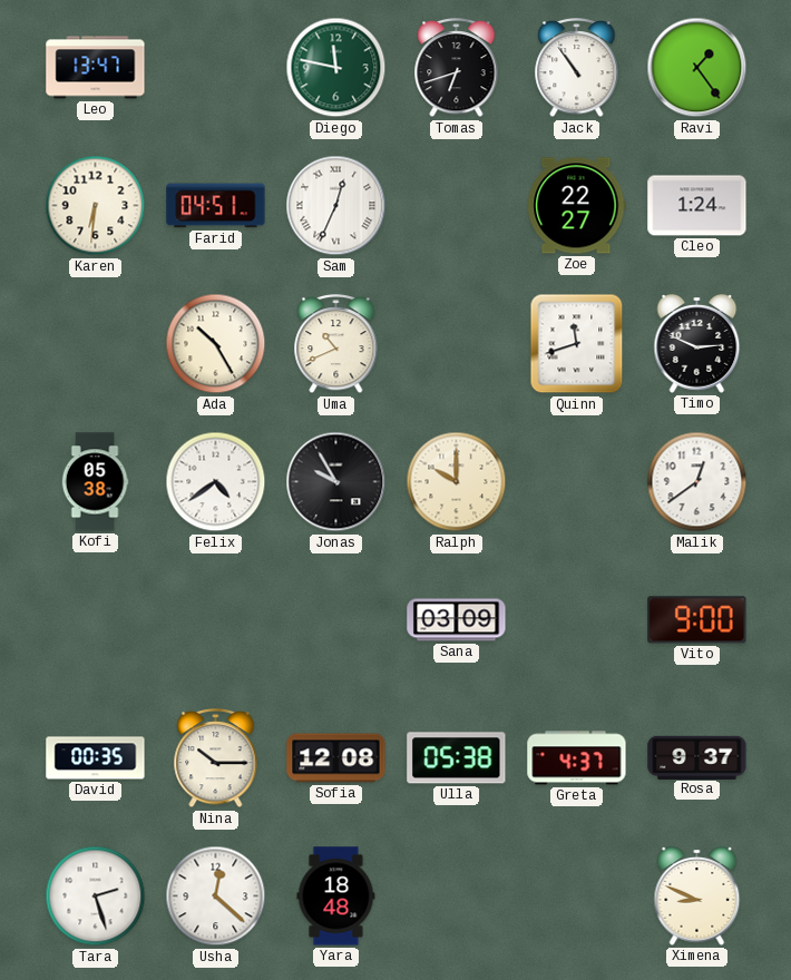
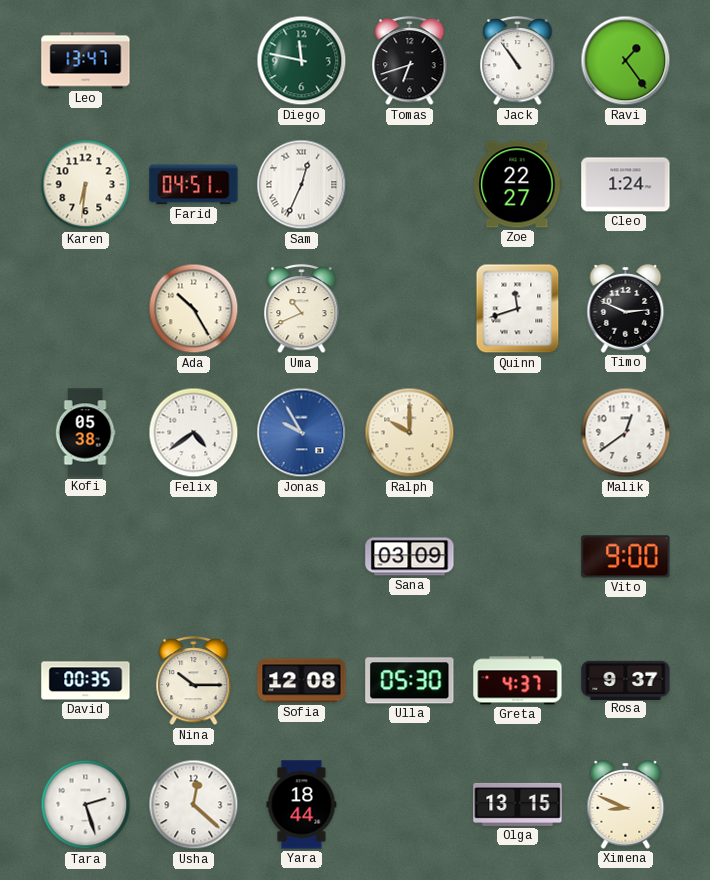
Jonas dial: black -> blue (302, 433)
Ulla: 05:38 -> 05:30 (410, 681)
Yara: 18:48 -> 18:44 (302, 805)
Olga: none -> 13:15 (518, 804)
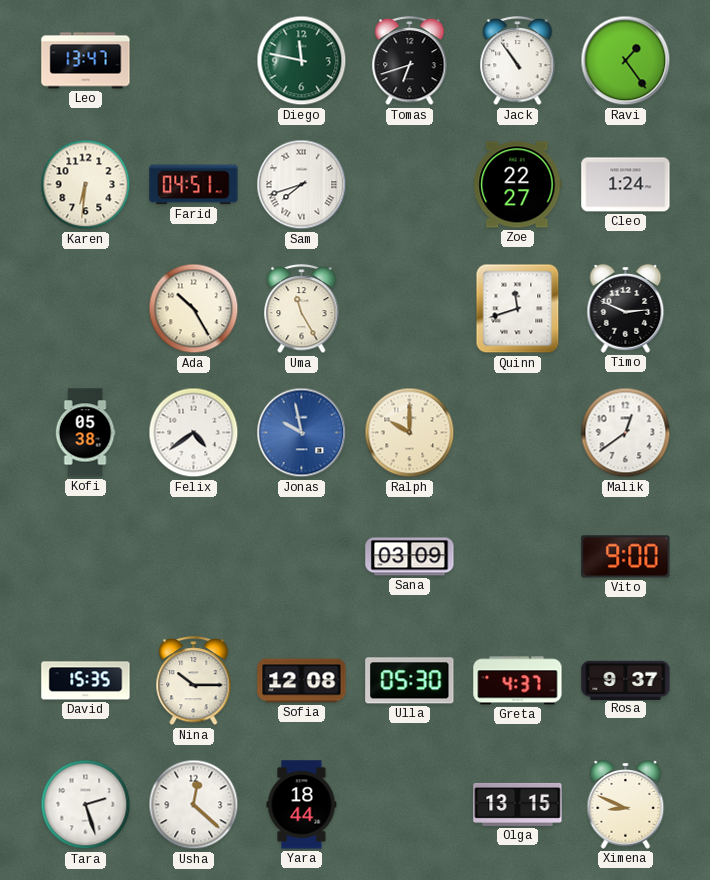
Sam: 12:34 -> 7:42 (302, 185)
Uma: 10:41 -> 11:25 (302, 310)
Jonas: 9:55 -> 9:58 (302, 433)
David: 00:35 -> 15:35 (86, 681)
